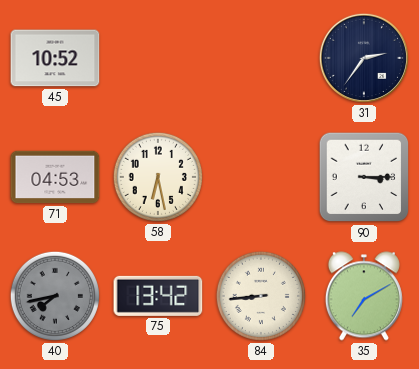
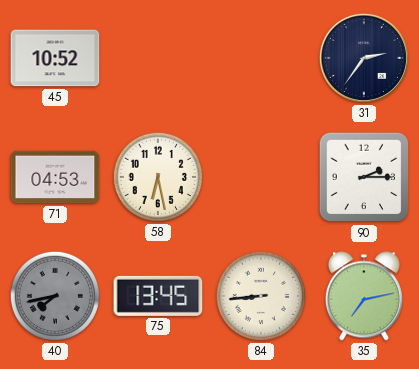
90: 3:15 -> 2:15 (364, 177)
75: 13:42 -> 13:45 (158, 296)
35: 7:10 -> 7:13 (364, 296)
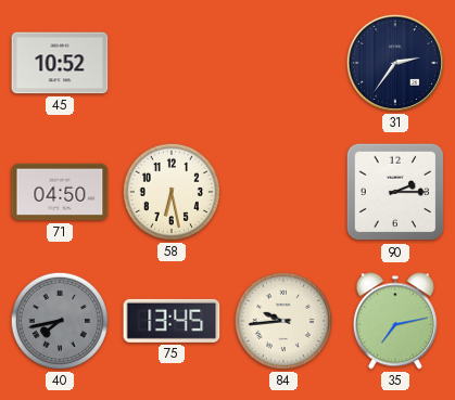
71: 04:53 -> 04:50 (60, 192)
84: 8:44 -> 9:44 (283, 321)
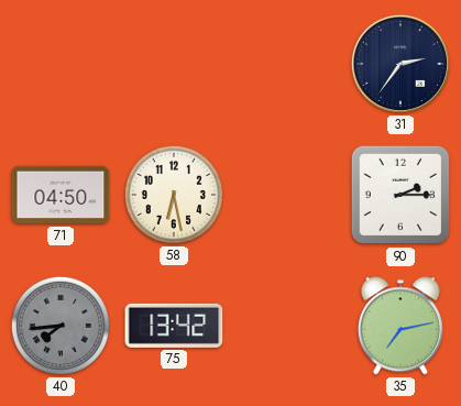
45: 10:52 -> none (60, 63)
40: 7:43 -> 7:44 (61, 326)
75: 13:45 -> 13:42 (174, 326)
84: 9:44 -> none (283, 321)
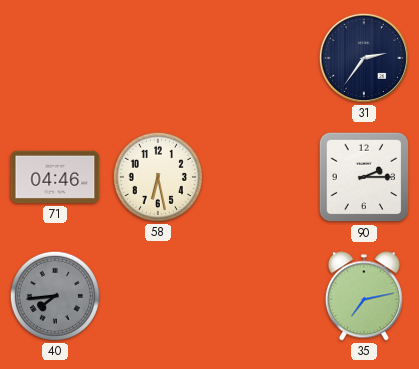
71: 04:50 -> 04:46 (55, 177)
75: 13:42 -> none (174, 326)
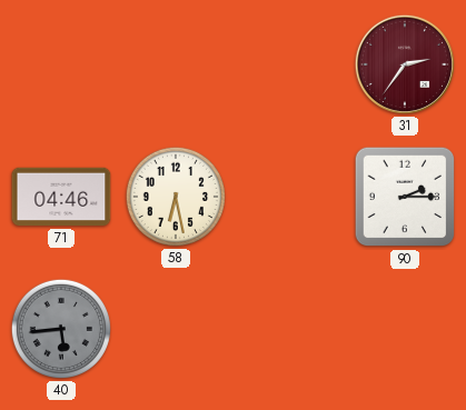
31 dial: navy -> burgundy (405, 64)
40: 7:44 -> 5:44 (61, 329)
35: 7:13 -> none (364, 296)
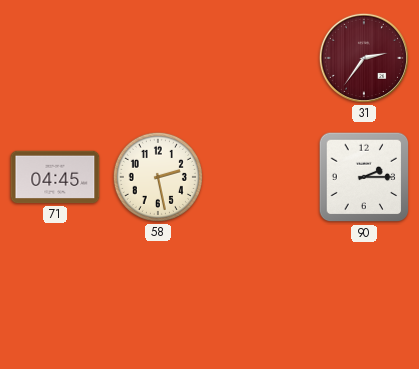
71: 04:46 -> 04:45 (55, 177)
58: 6:28 -> 2:28 (158, 177)
40: 5:44 -> none (61, 329)
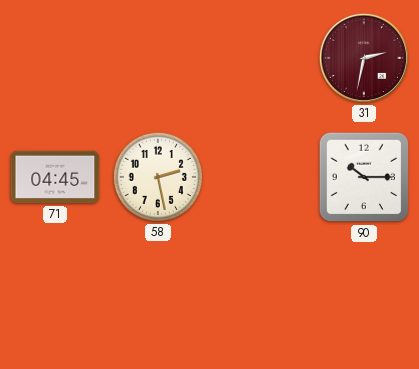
31: 2:36 -> 2:32 (364, 58)
90: 2:15 -> 10:15 (364, 177)
